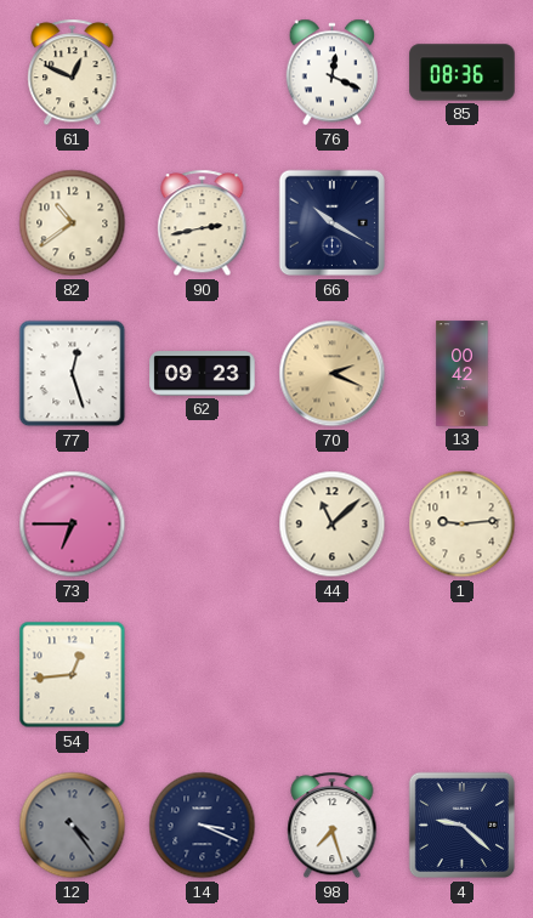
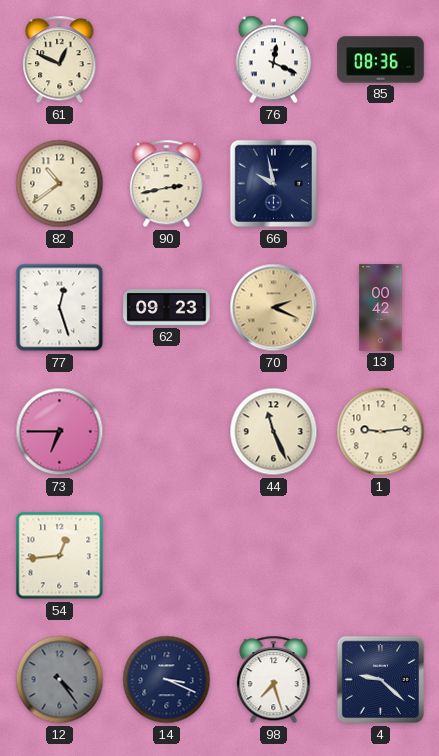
66: 10:20 -> 9:58 (274, 184)
44: 11:08 -> 11:26 (274, 432)
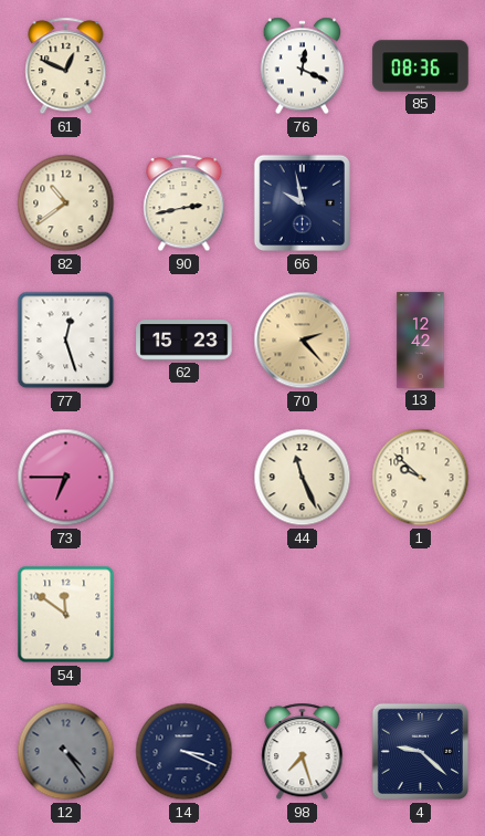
62: 09:23 -> 15:23 (184, 341)
70: 2:19 -> 2:23 (303, 341)
13: 00:42 -> 12:42 (421, 341)
1: 9:14 -> 9:52 (421, 478)
54: 12:44 -> 11:51 (66, 615)
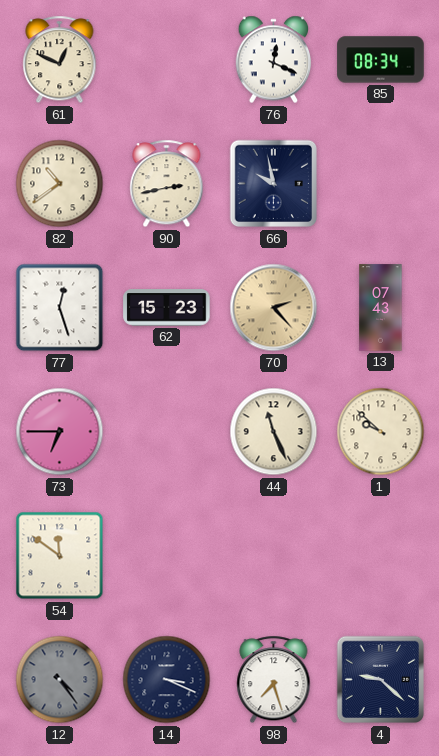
85: 08:36 -> 08:34 (381, 60)
13: 12:42 -> 07:43 (381, 308)
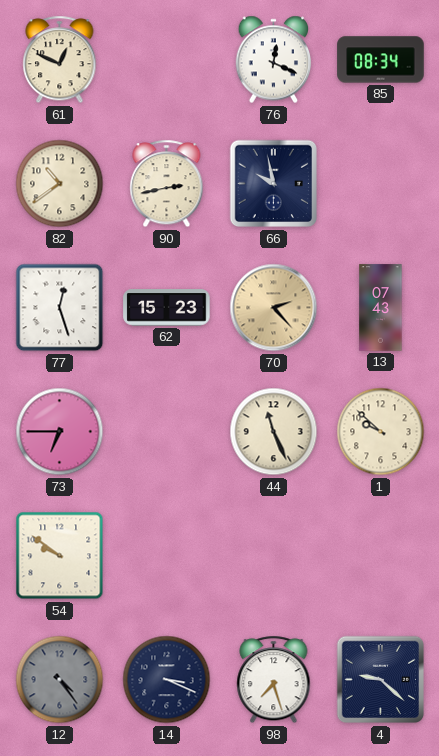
54: 11:51 -> 9:51 (60, 556)
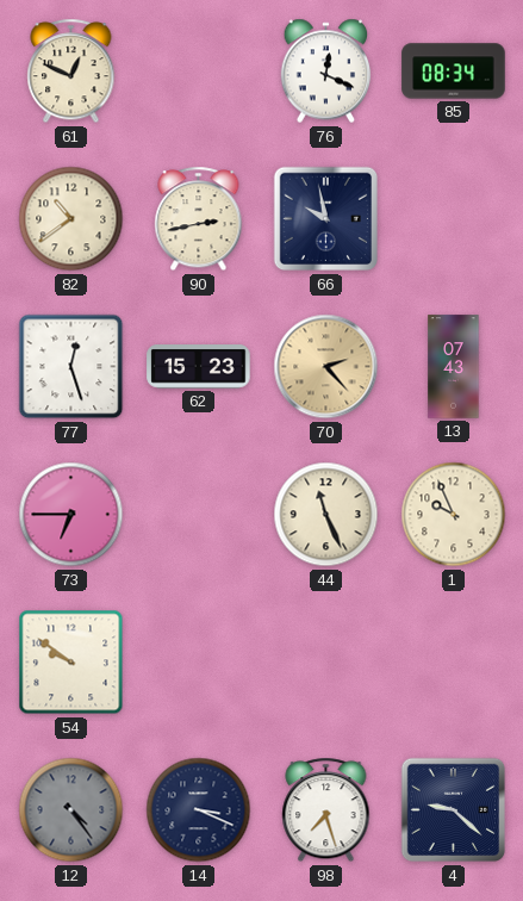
1: 9:52 -> 9:56 (454, 515)
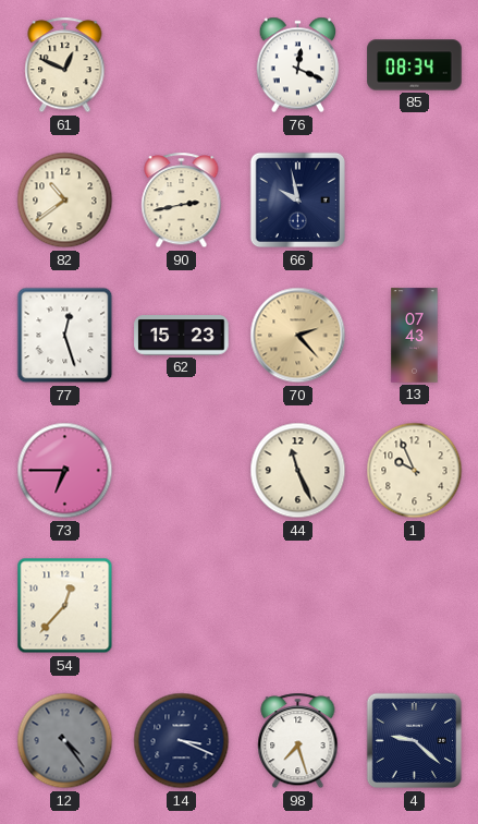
54: 9:51 -> 12:37 (65, 606)
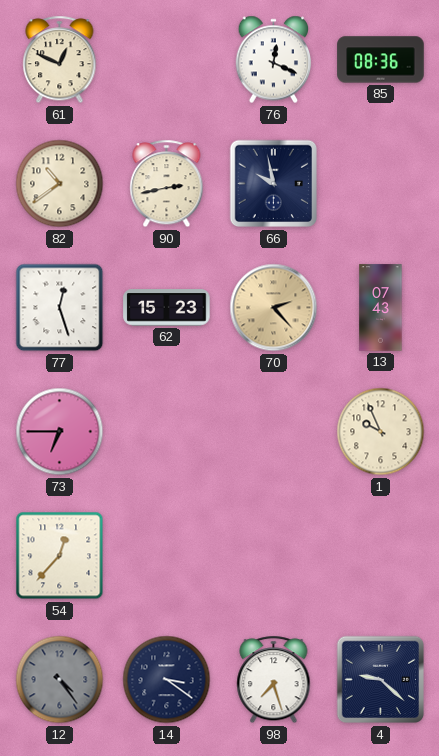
85: 08:34 -> 08:36 (381, 60)
44: 11:26 -> none (298, 471)
14: 3:19 -> 3:21 (167, 680)
